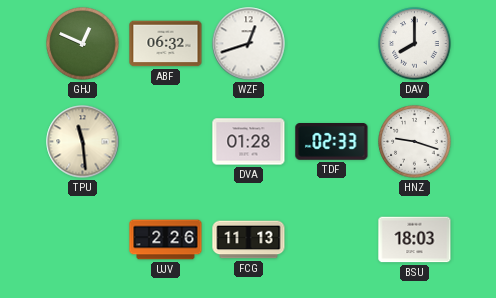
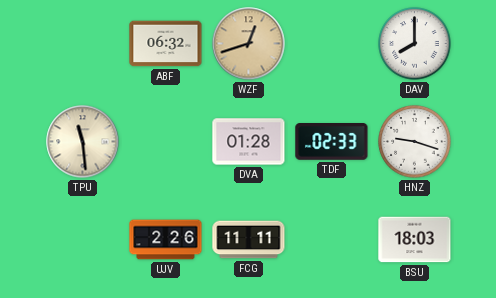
GHJ: 12:49 -> none (83, 44)
WZF dial: white -> champagne (249, 44)
FCG: 11:13 -> 11:11 (249, 240)
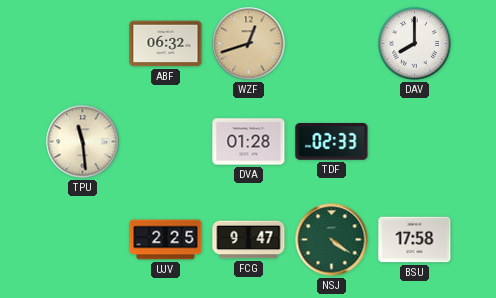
HNZ: 9:18 -> none (415, 142)
UJV: 2:26 -> 2:25 (166, 240)
FCG: 11:11 -> 9:47 (249, 240)
NSJ: none -> 4:21 (332, 240)
BSU: 18:03 -> 17:58 (415, 240)
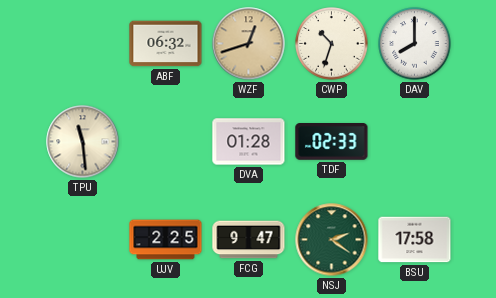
CWP: none -> 10:33 (332, 44)
NSJ: 4:21 -> 2:21 (332, 240)
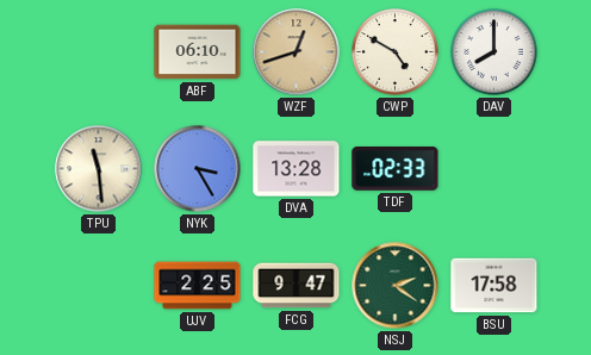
ABF: 06:32 -> 06:10 (198, 52)
CWP: 10:33 -> 4:50 (396, 52)
NYK: none -> 3:25 (198, 169)
DVA: 01:28 -> 13:28 (297, 169)
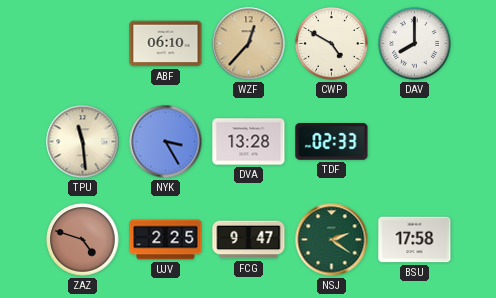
WZF: 12:42 -> 12:37 (249, 44)
ZAZ: none -> 4:48 (83, 240)
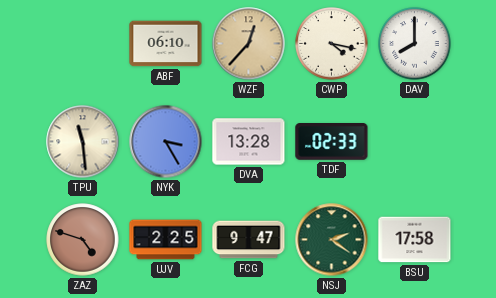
CWP: 4:50 -> 4:17 (332, 44)
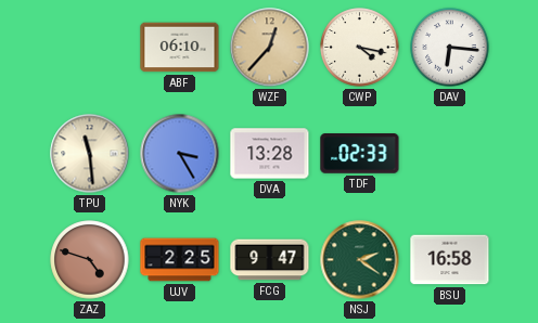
DAV: 8:00 -> 6:16 (450, 48)
BSU: 17:58 -> 16:58 (450, 260)
